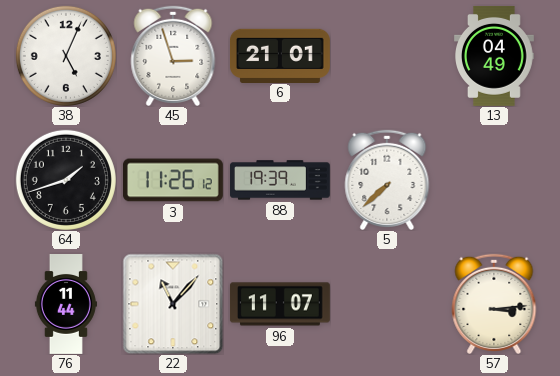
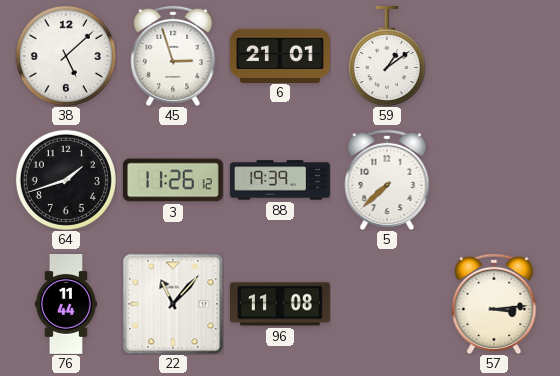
38: 5:04 -> 5:08 (66, 56)
59: none -> 1:09 (387, 56)
13: 04:49 -> none (495, 56)
96: 11:07 -> 11:08 (280, 304)
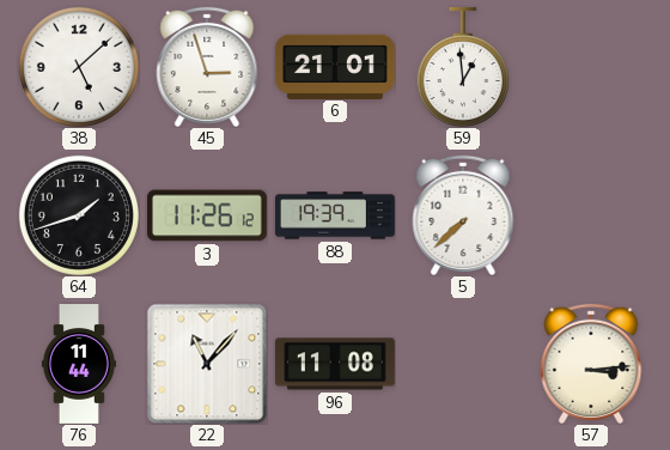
59: 1:09 -> 12:59 (463, 67)
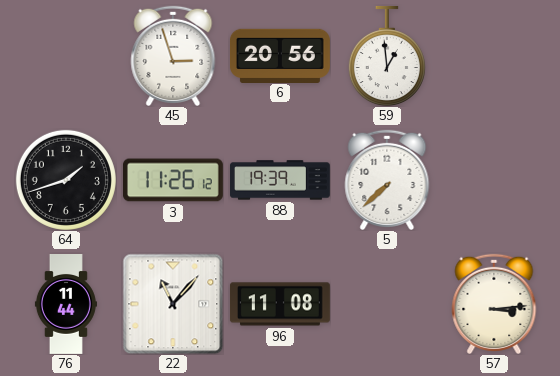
38: 5:08 -> none (79, 67)
6: 21:01 -> 20:56 (280, 55)
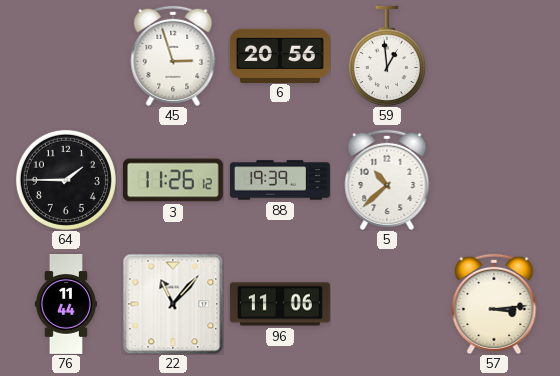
64: 1:42 -> 1:45 (66, 180)
5: 7:38 -> 10:38 (387, 180)
96: 11:08 -> 11:06 (280, 304)
